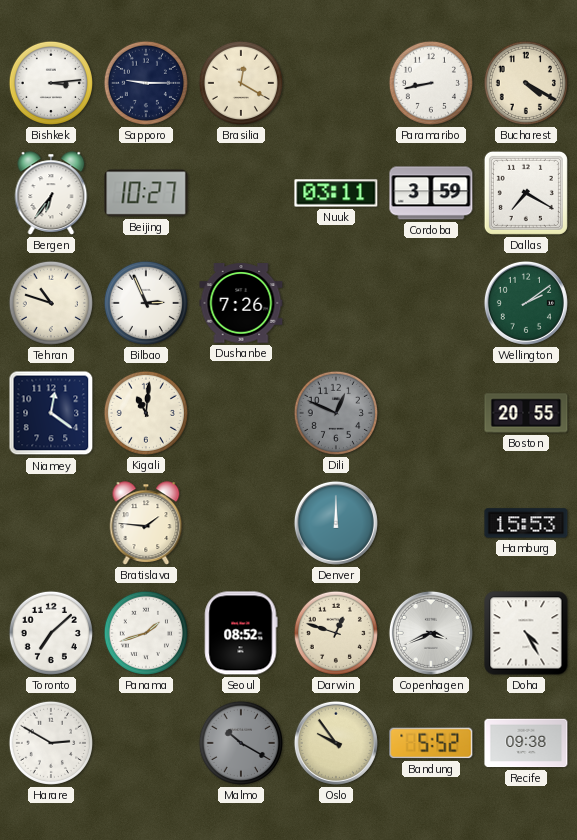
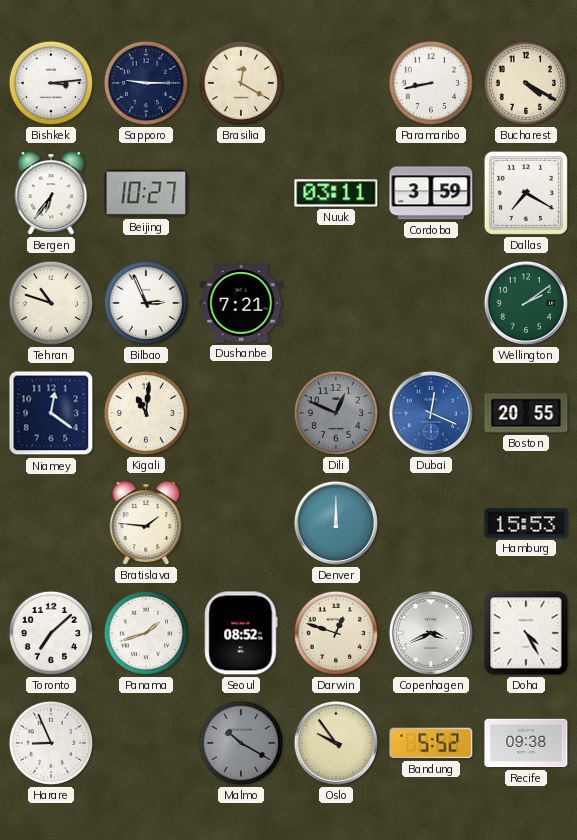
Dushanbe: 7:26 -> 7:21 (241, 303)
Dubai: none -> 12:19 (431, 413)
Harare: 2:50 -> 8:56 (51, 743)
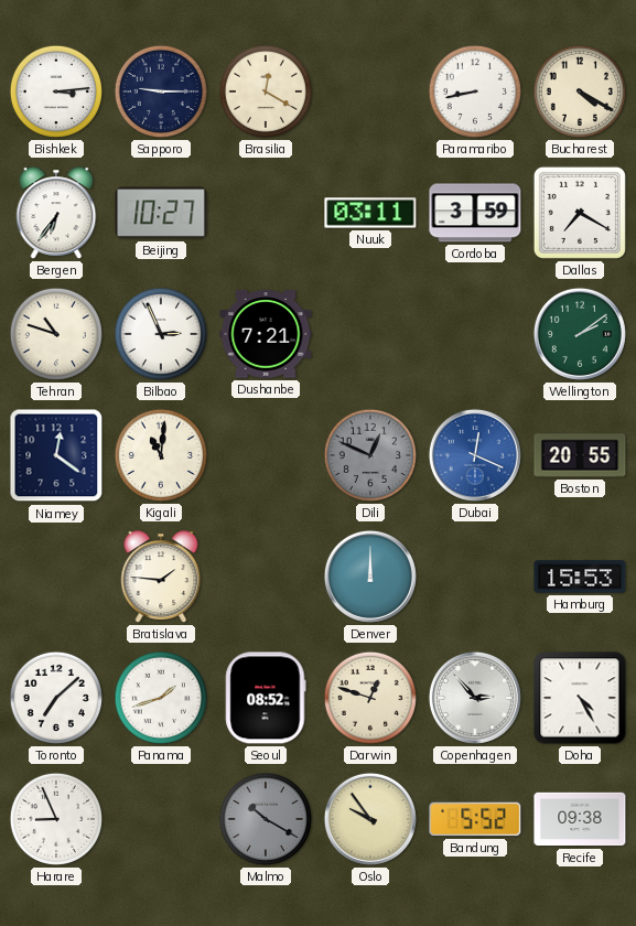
Copenhagen: 3:41 -> 2:53 (475, 698)
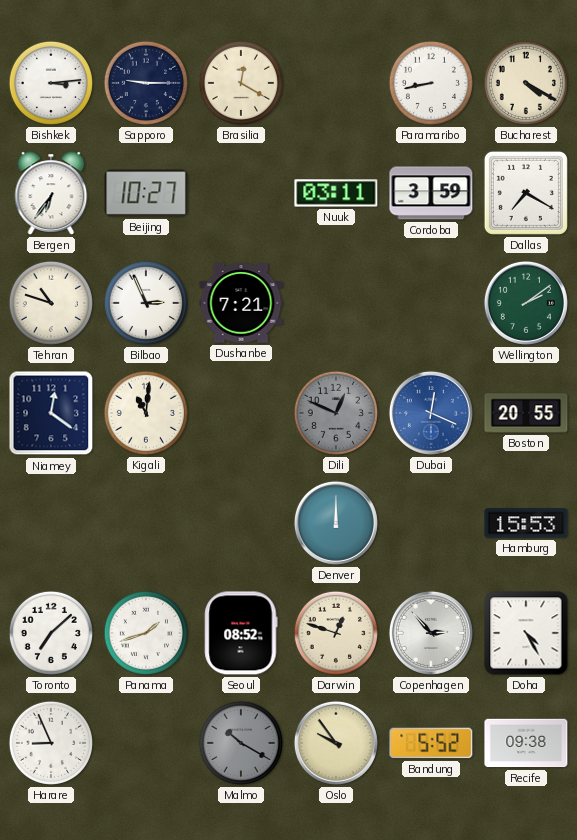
Bratislava: 1:46 -> none (161, 577)
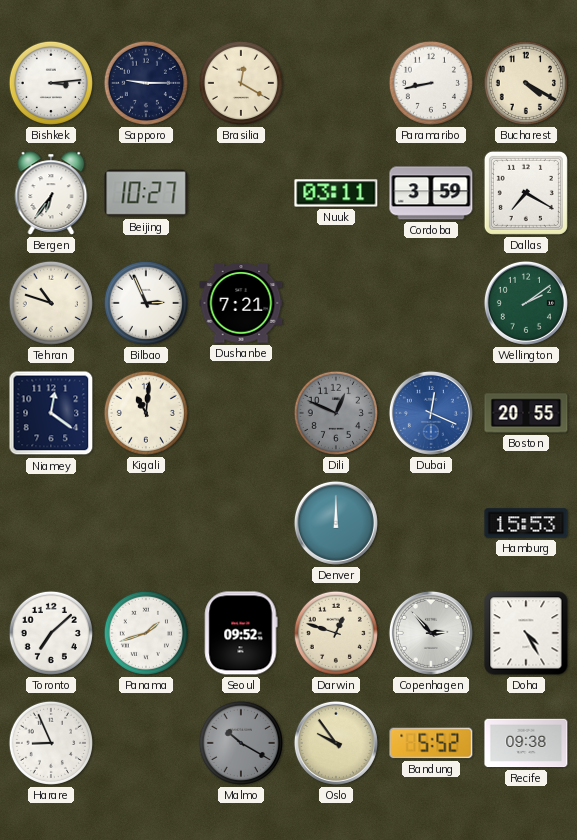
Seoul: 08:52 -> 09:52 (241, 633)
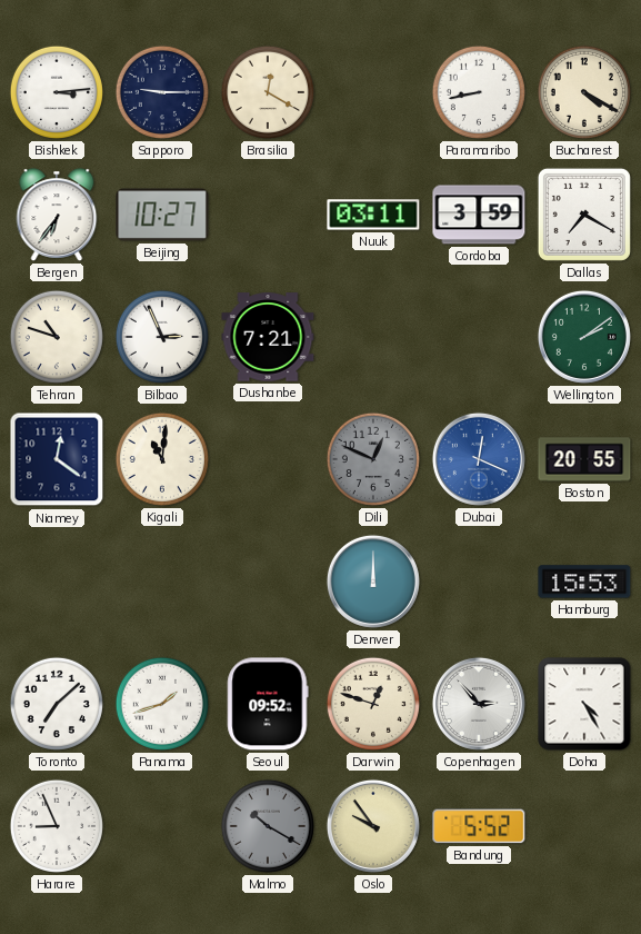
Recife: 09:38 -> none (526, 743)
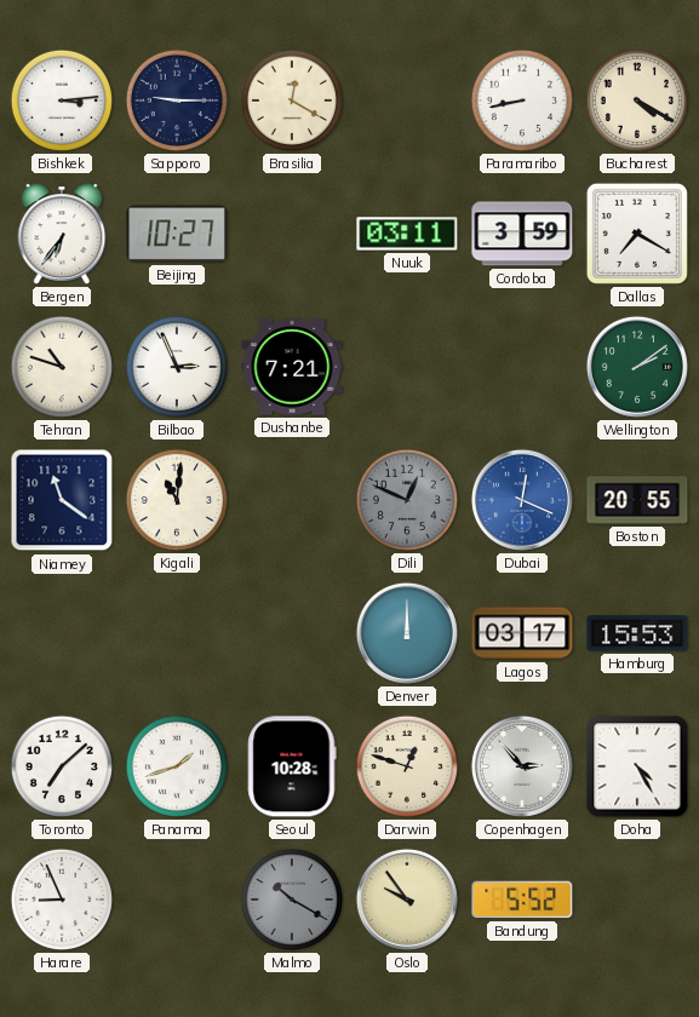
Niamey: 12:21 -> 11:21 (62, 500)
Lagos: none -> 03:17 (522, 633)
Seoul: 09:52 -> 10:28 (292, 766)
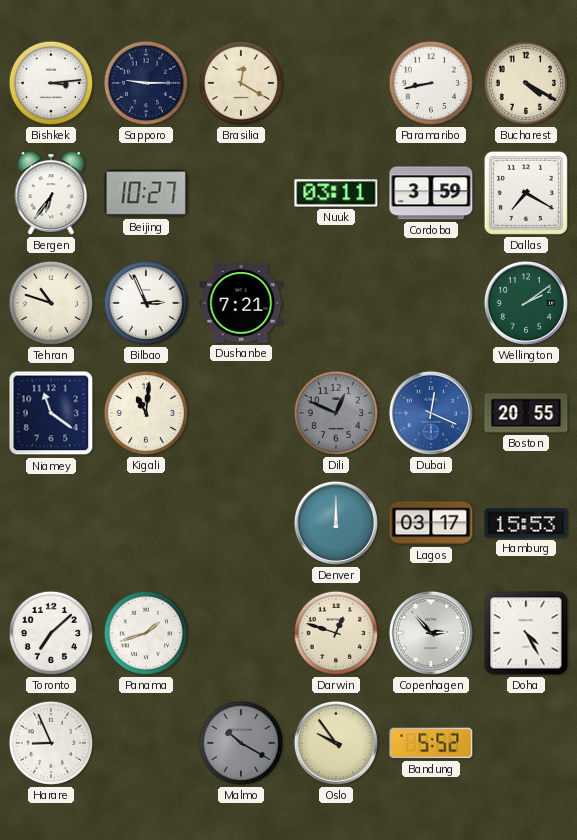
Seoul: 10:28 -> none (292, 766)
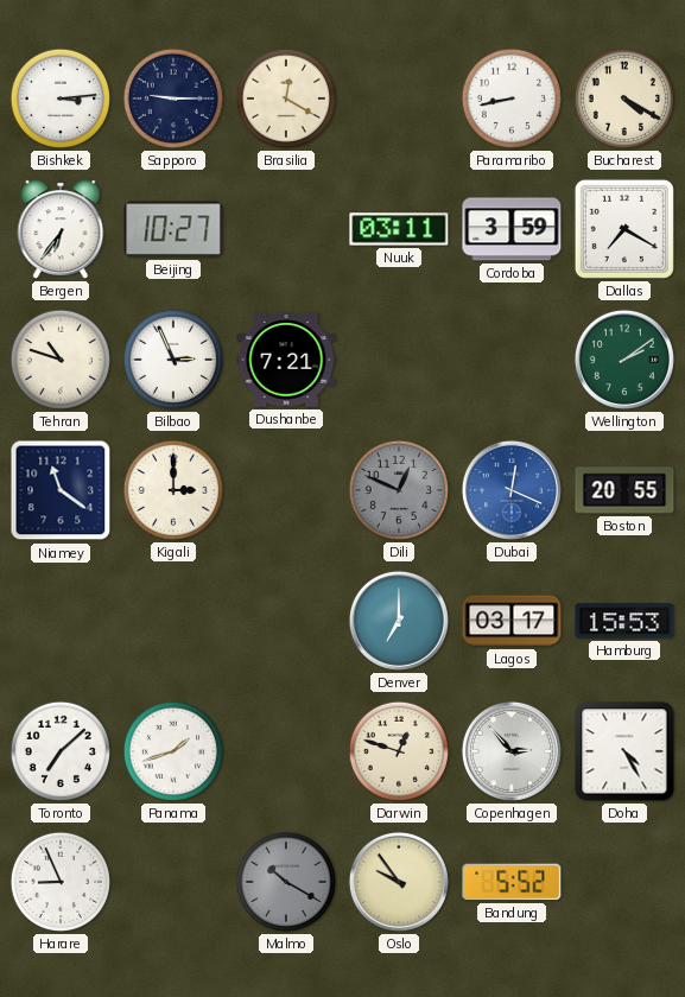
Kigali: 11:01 -> 3:00 (173, 490)
Denver: 12:00 -> 7:00 (399, 621)
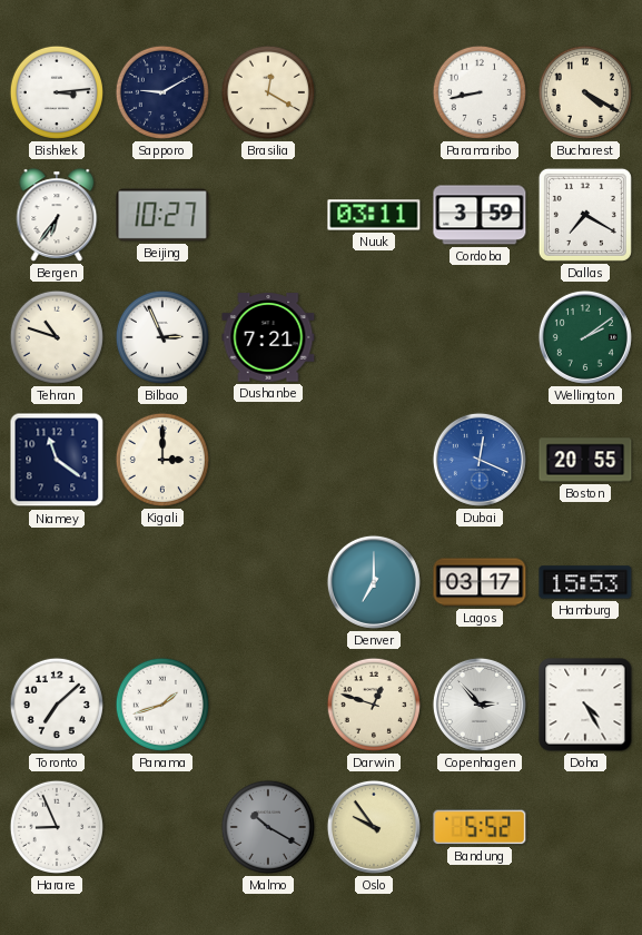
Sapporo: 9:15 -> 9:10 (162, 92)
Dili: 12:49 -> none (399, 490)
